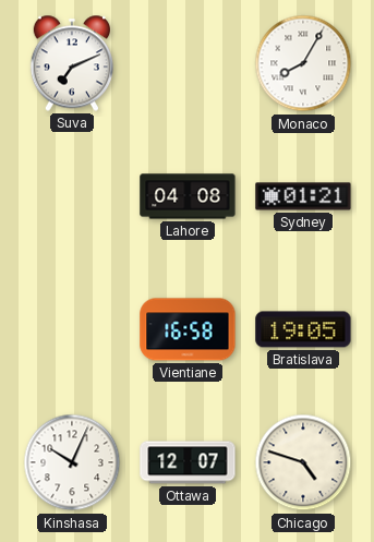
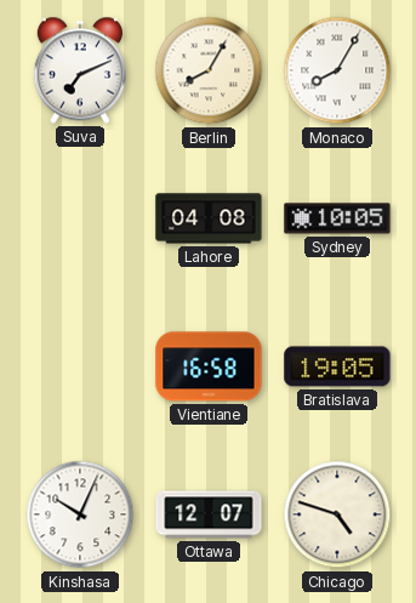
Berlin: none -> 8:05 (209, 70)
Sydney: 01:21 -> 10:05 (337, 218)
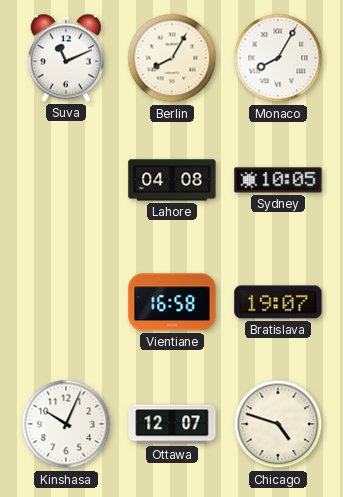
Suva: 7:11 -> 11:11 (65, 58)
Bratislava: 19:05 -> 19:07 (278, 302)
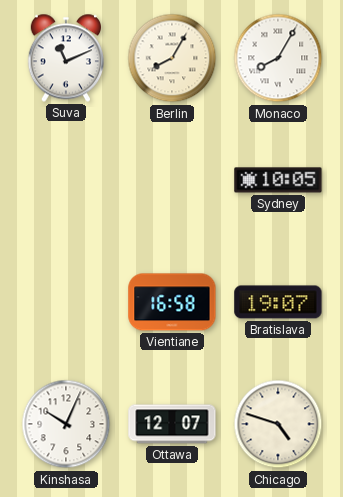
Lahore: 04:08 -> none (172, 180)
